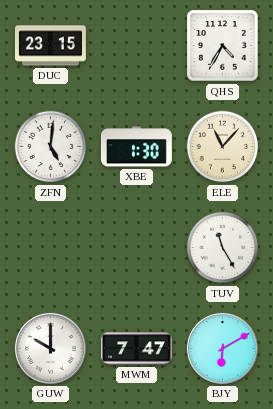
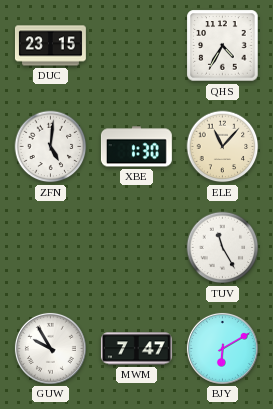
GUW: 10:00 -> 9:55 (50, 348)
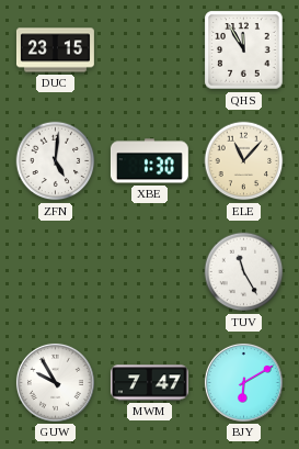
QHS: 4:35 -> 11:55 (244, 50)
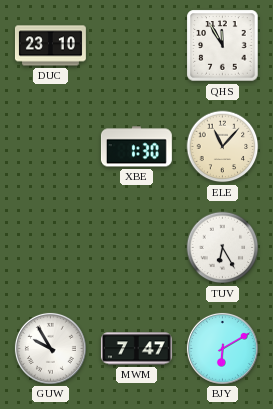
DUC: 23:15 -> 23:10 (50, 46)
ZFN: 5:01 -> none (56, 161)
TUV: 11:25 -> 6:25 (223, 248)
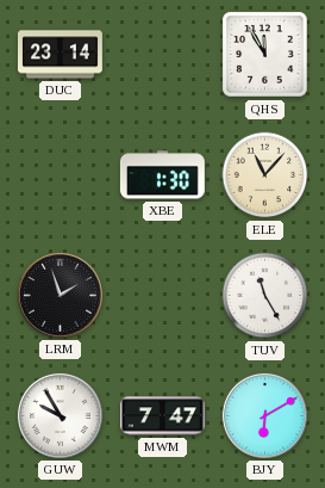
DUC: 23:10 -> 23:14 (60, 55)
LRM: none -> 1:57 (60, 295)
TUV: 6:25 -> 11:25 (265, 296)
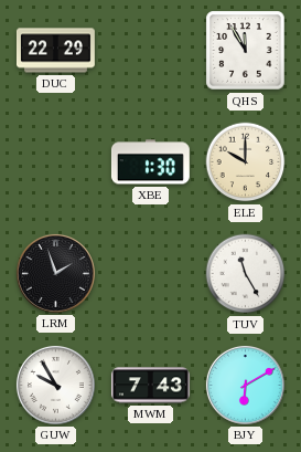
DUC: 23:14 -> 22:29 (55, 51)
ELE: 11:07 -> 10:00 (246, 162)
MWM: 7:47 -> 7:43 (150, 386)
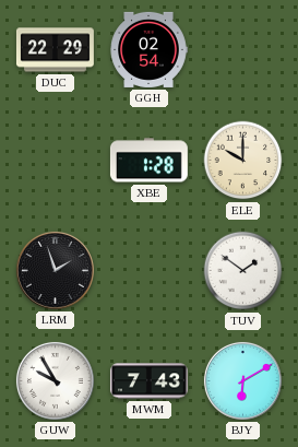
GGH: none -> 02:54 (148, 49)
QHS: 11:55 -> none (246, 51)
XBE: 1:30 -> 1:28 (148, 161)
TUV: 11:25 -> 1:51 (243, 271)
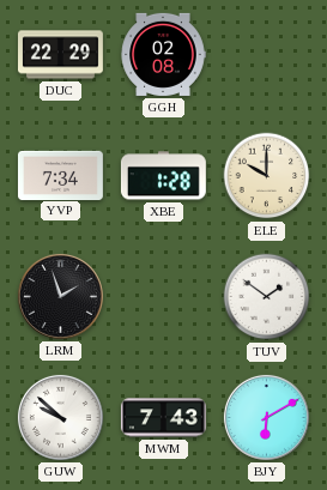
GGH: 02:54 -> 02:08 (163, 54)
YVP: none -> 7:34 (60, 175)
GUW: 9:55 -> 9:52 (60, 417)
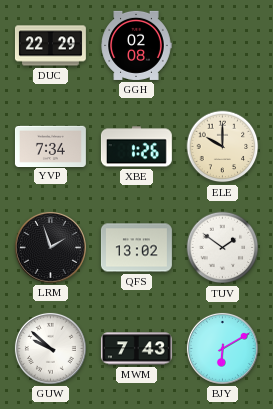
XBE: 1:28 -> 1:26 (136, 147)
QFS: none -> 13:02 (136, 248)
